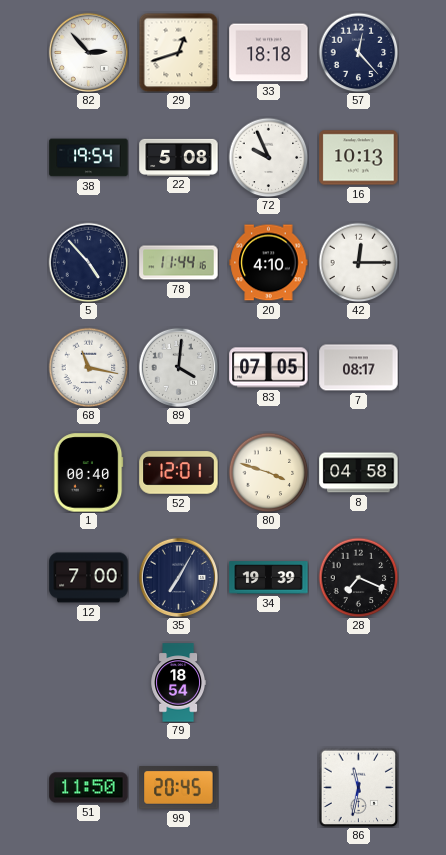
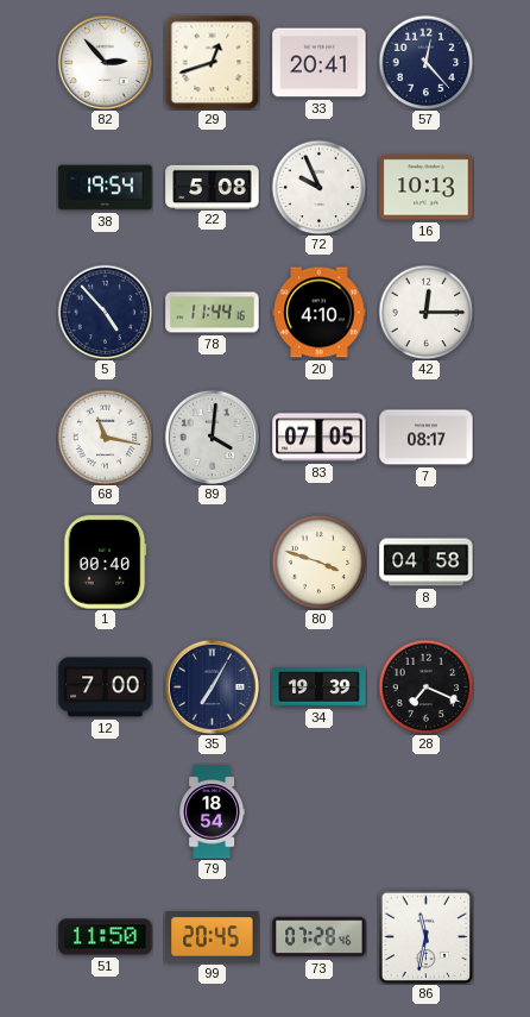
33: 18:18 -> 20:41 (320, 63)
52: 12:01 -> none (179, 473)
73: none -> 07:28 (320, 937)
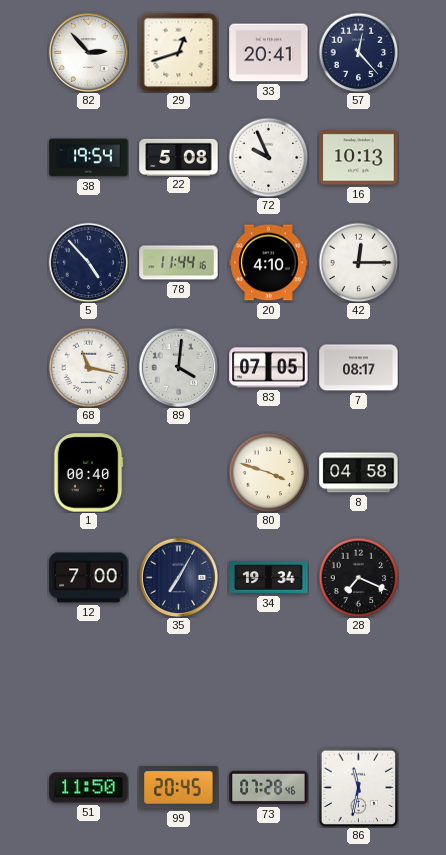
34: 19:39 -> 19:34 (269, 578)
79: 18:54 -> none (213, 812)
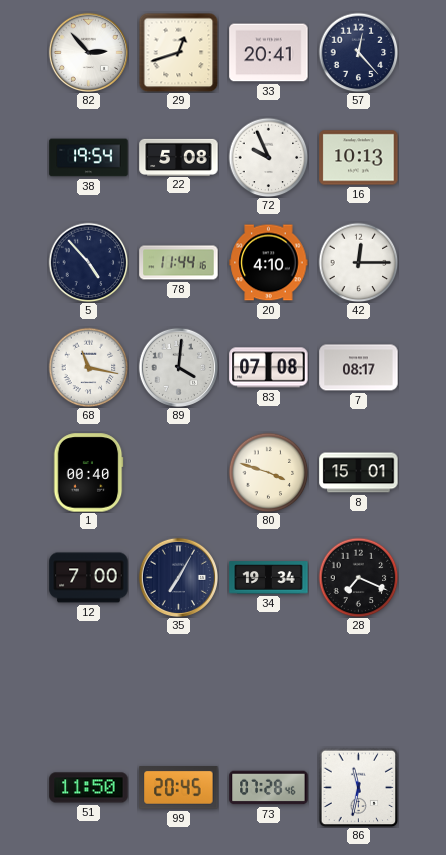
83: 07:05 -> 07:08 (269, 368)
8: 04:58 -> 15:01 (359, 473)
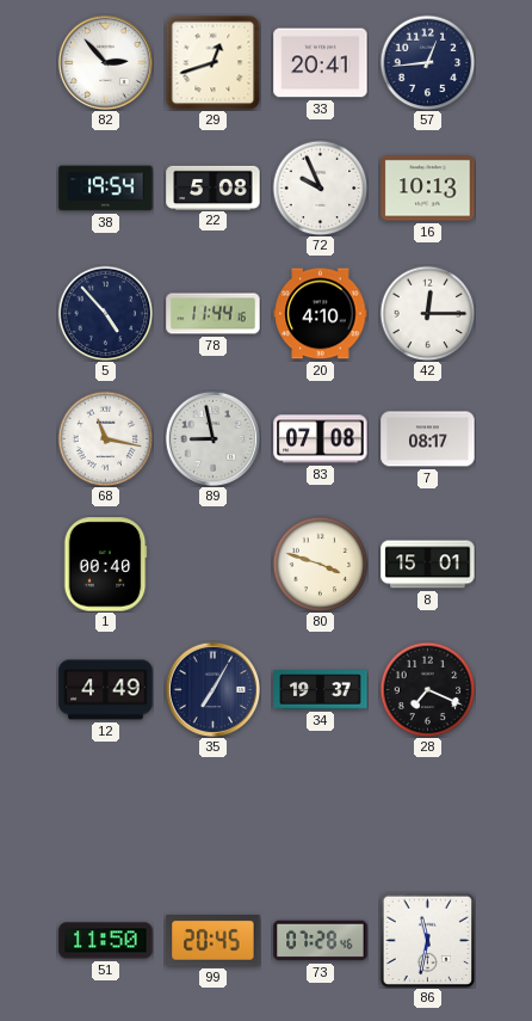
57: 12:23 -> 12:44 (427, 62)
89: 4:01 -> 8:58 (212, 438)
12: 7:00 -> 4:49 (106, 690)
34: 19:34 -> 19:37 (321, 690)
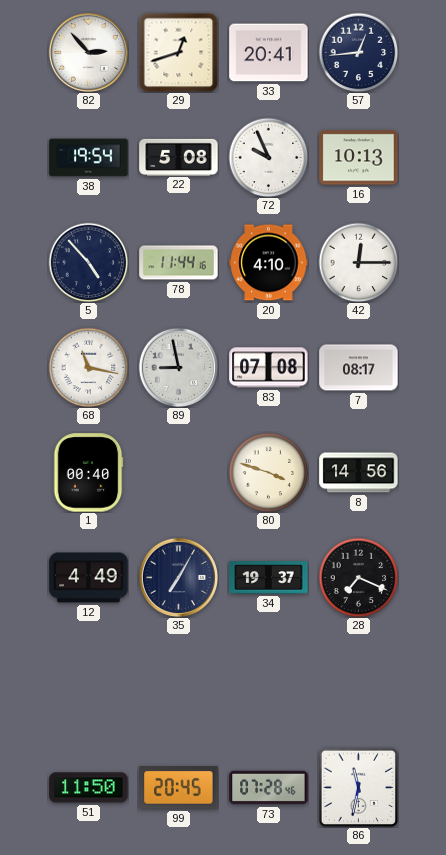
8: 15:01 -> 14:56 (359, 473)
